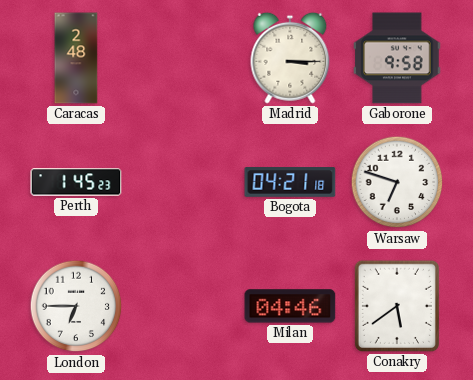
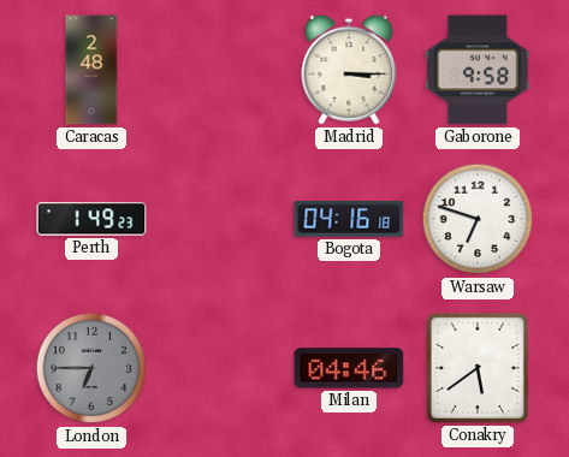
Perth: 1:45 -> 1:49 (91, 219)
Bogota: 04:21 -> 04:16 (349, 219)
London dial: white -> grey (91, 368)
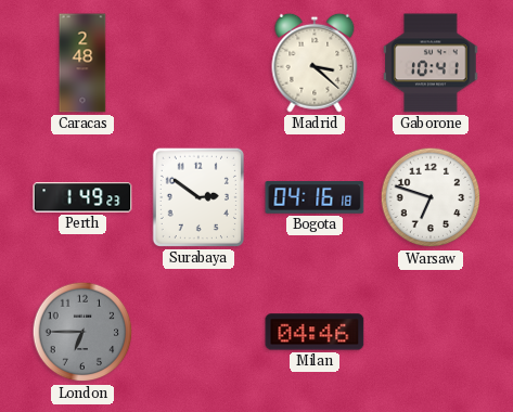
Madrid: 3:15 -> 3:22 (315, 63)
Gaborone: 9:58 -> 10:41 (431, 63)
Surabaya: none -> 2:51 (198, 197)
Conakry: 5:39 -> none (478, 368)
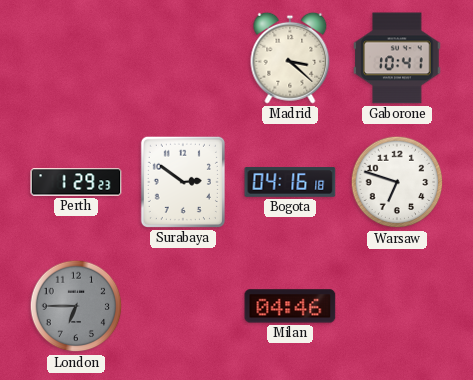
Caracas: 2:48 -> none (82, 63)
Perth: 1:49 -> 1:29 (76, 182)
